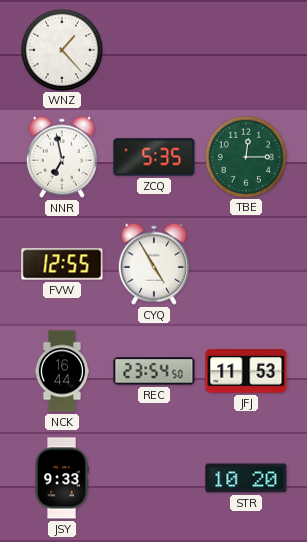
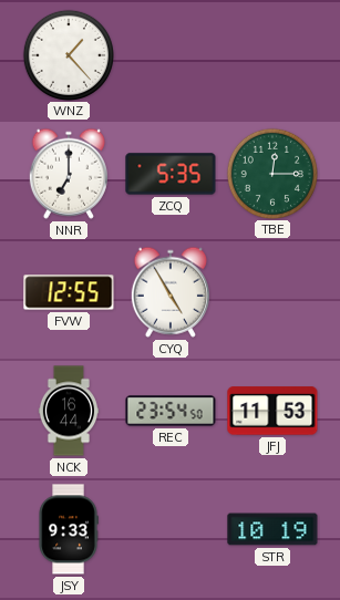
NNR: 6:58 -> 7:00 (69, 174)
STR: 10:20 -> 10:19 (272, 529)
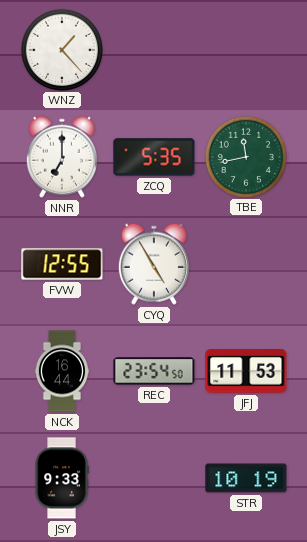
TBE: 12:15 -> 11:43 (245, 156)
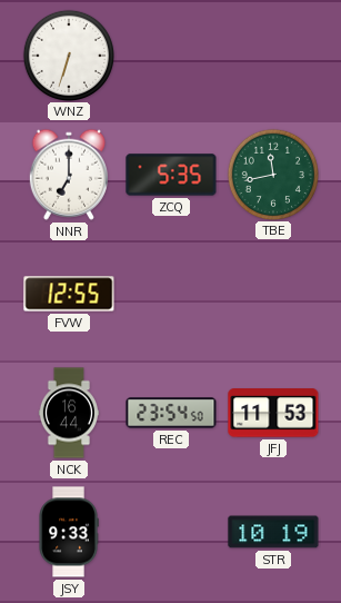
WNZ: 1:23 -> 6:33 (68, 55)
CYQ: 4:55 -> none (154, 264)
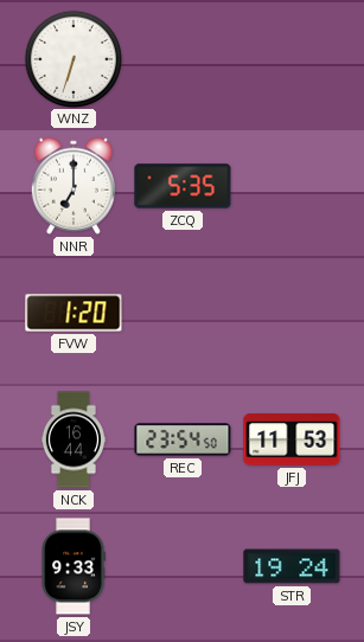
TBE: 11:43 -> none (272, 174)
FVW: 12:55 -> 1:20 (74, 313)
STR: 10:19 -> 19:24 (292, 566)
